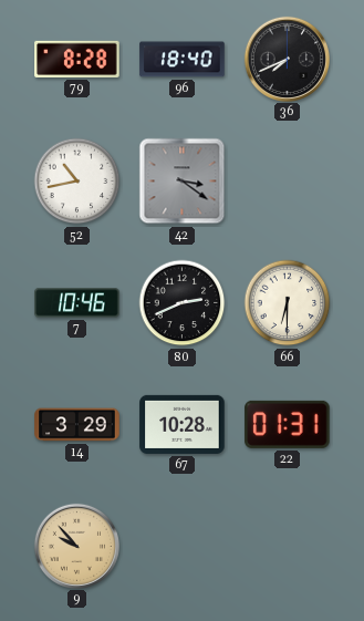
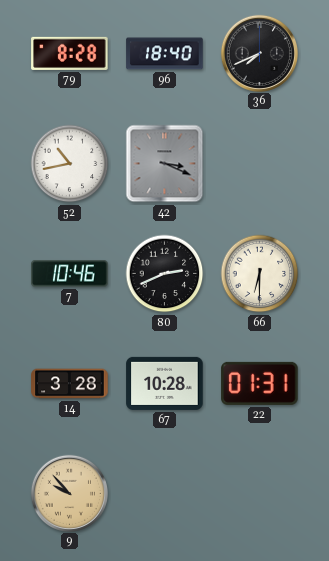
42: 3:21 -> 3:19 (165, 164)
14: 3:29 -> 3:28 (70, 384)
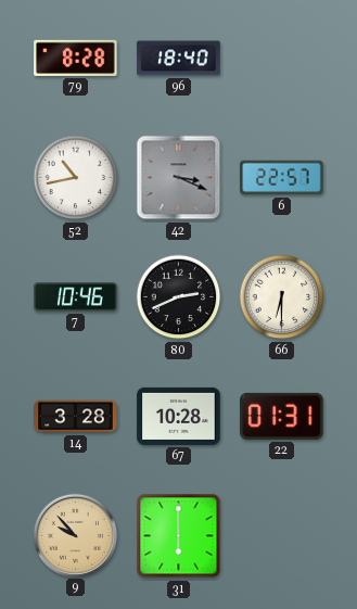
36: 7:41 -> none (259, 53)
6: none -> 22:57 (282, 178)
31: none -> 6:00 (179, 536)
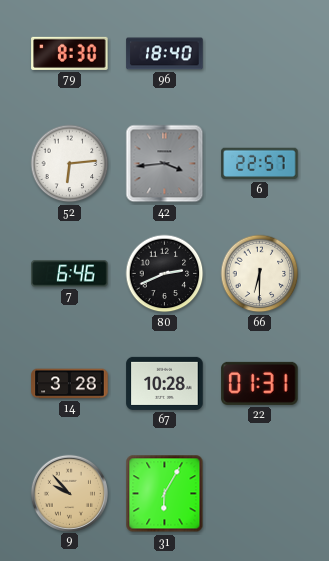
79: 8:28 -> 8:30 (70, 53)
52: 10:43 -> 6:14 (70, 164)
42: 3:19 -> 3:44 (165, 164)
7: 10:46 -> 6:46 (70, 274)
31: 6:00 -> 6:05 (165, 494)
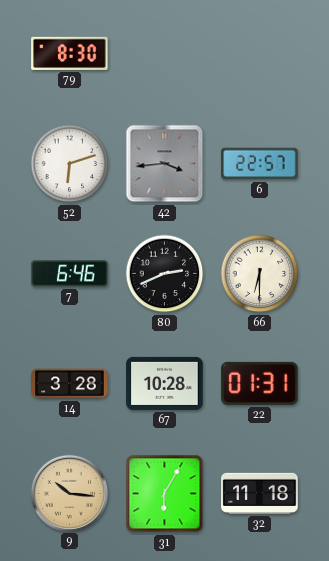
96: 18:40 -> none (165, 54)
52: 6:14 -> 6:12 (70, 164)
9: 9:53 -> 10:16 (69, 493)
32: none -> 11:18 (260, 493)
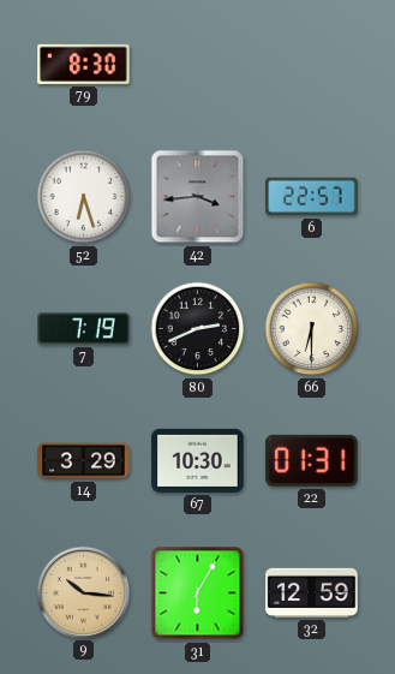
52: 6:12 -> 6:27 (84, 197)
7: 6:46 -> 7:19 (84, 329)
14: 3:28 -> 3:29 (84, 461)
67: 10:28 -> 10:30 (198, 460)
32: 11:18 -> 12:59 (312, 592)
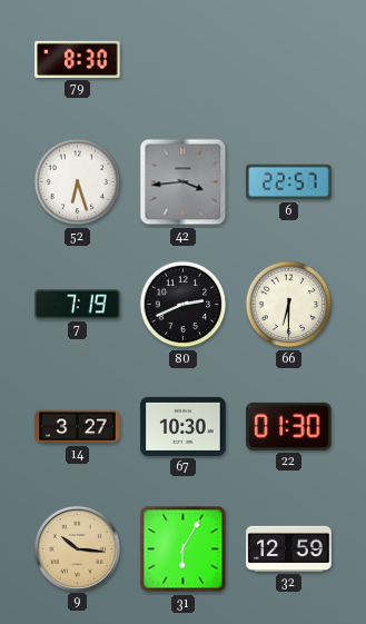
14: 3:29 -> 3:27 (78, 427)
22: 01:31 -> 01:30 (289, 426)
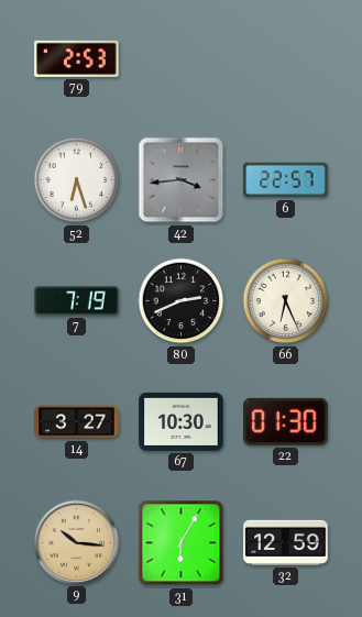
79: 8:30 -> 2:53 (77, 58)
66: 6:30 -> 6:26 (286, 301)
